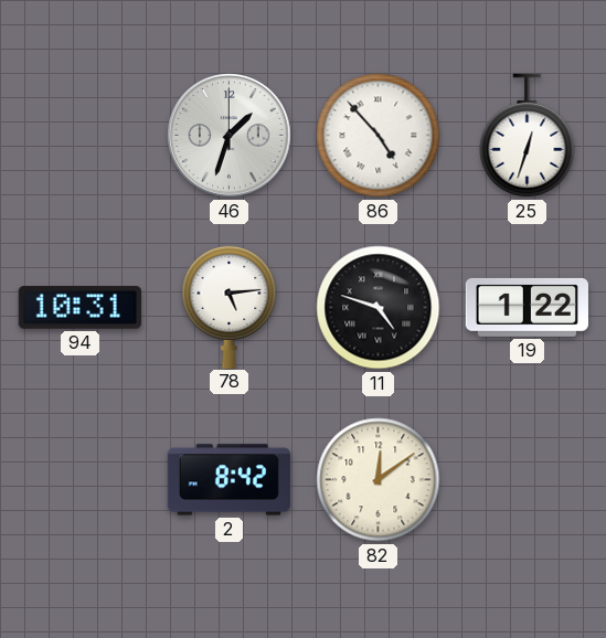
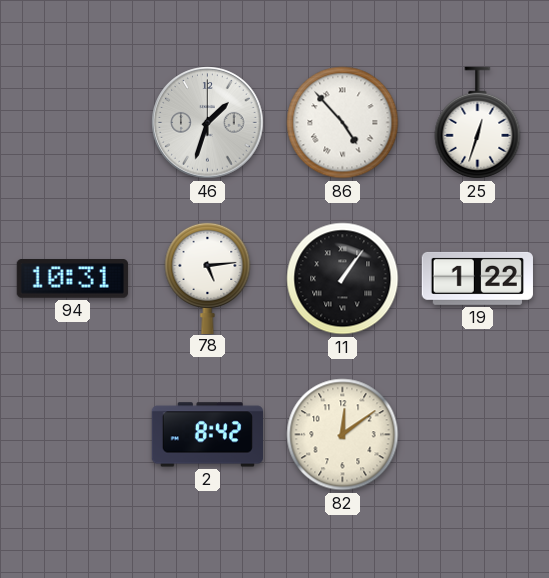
11: 4:48 -> 1:06 (343, 279)
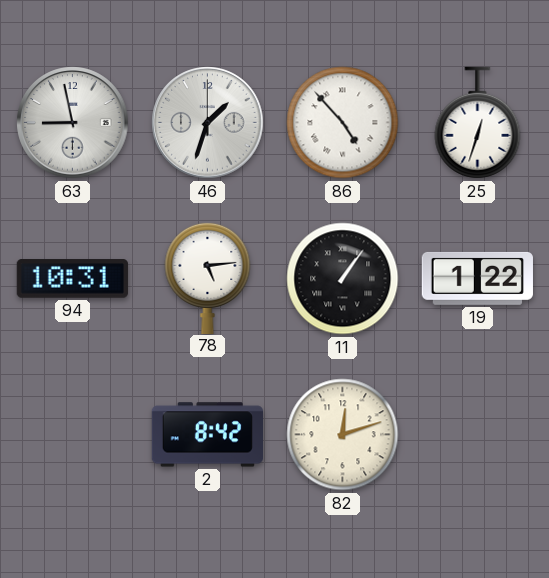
63: none -> 8:58 (73, 123)
82: 12:09 -> 12:12 (343, 435)
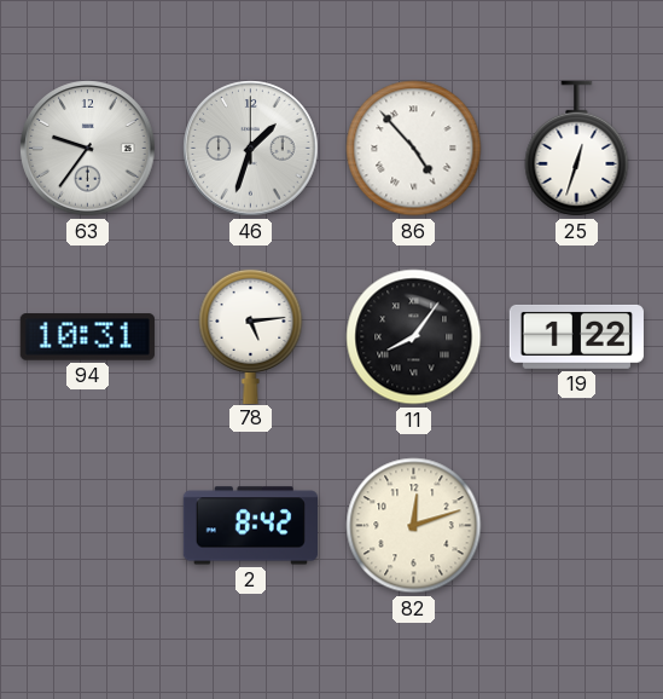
63: 8:58 -> 9:36 (88, 149)
11: 1:06 -> 8:06 (414, 337)
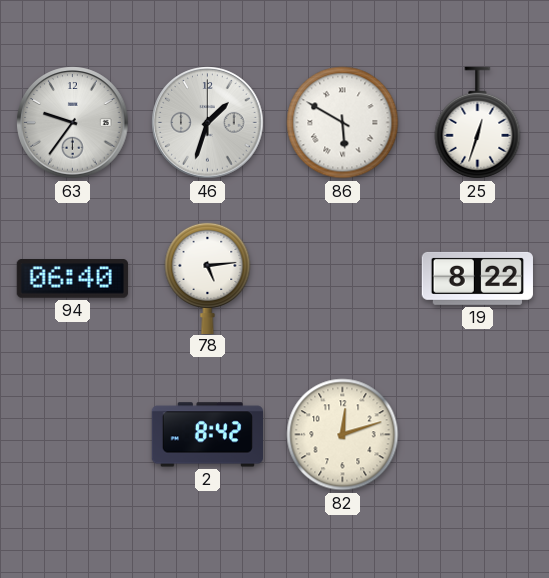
86: 4:53 -> 5:50 (343, 123)
94: 10:31 -> 06:40 (72, 279)
11: 8:06 -> none (414, 337)
19: 1:22 -> 8:22 (477, 278)
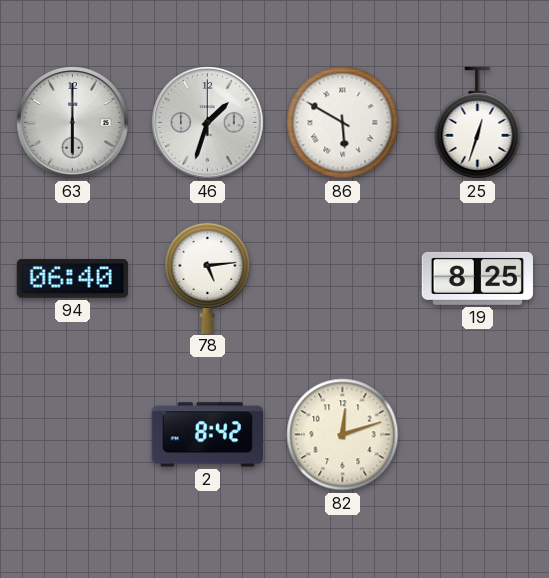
63: 9:36 -> 6:00 (73, 123)
19: 8:22 -> 8:25 (477, 278)
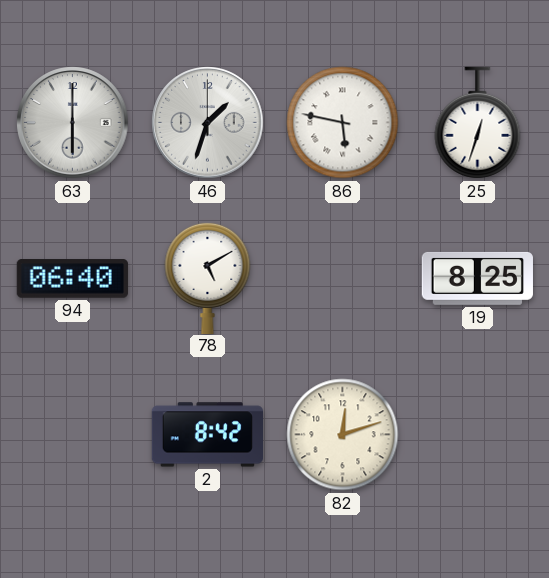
86: 5:50 -> 5:47 (343, 123)
78: 5:14 -> 5:10 (208, 277)
